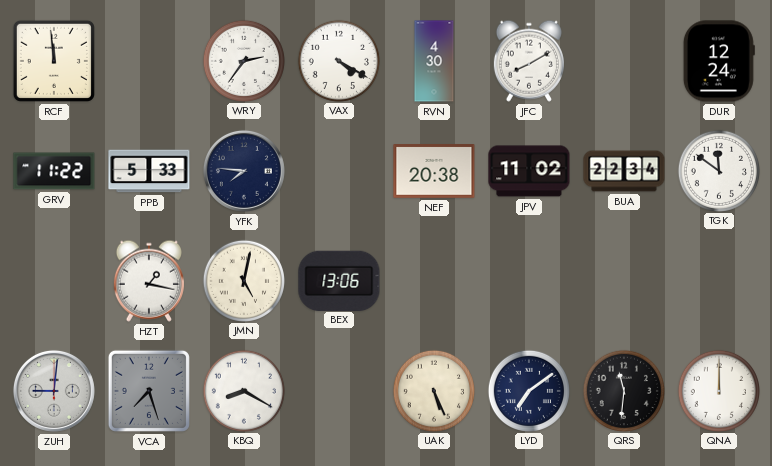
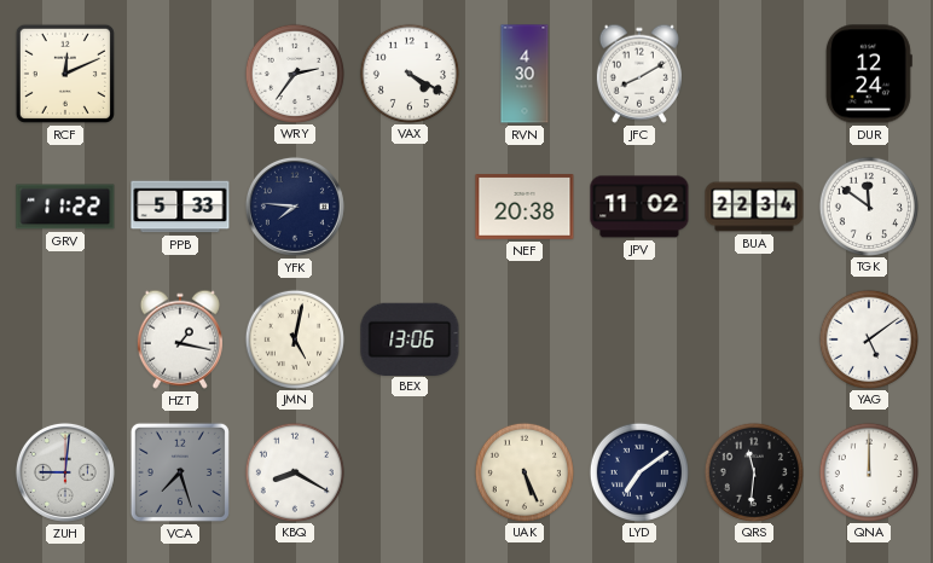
RCF: 11:59 -> 12:11 (65, 74)
YAG: none -> 5:09 (868, 338)
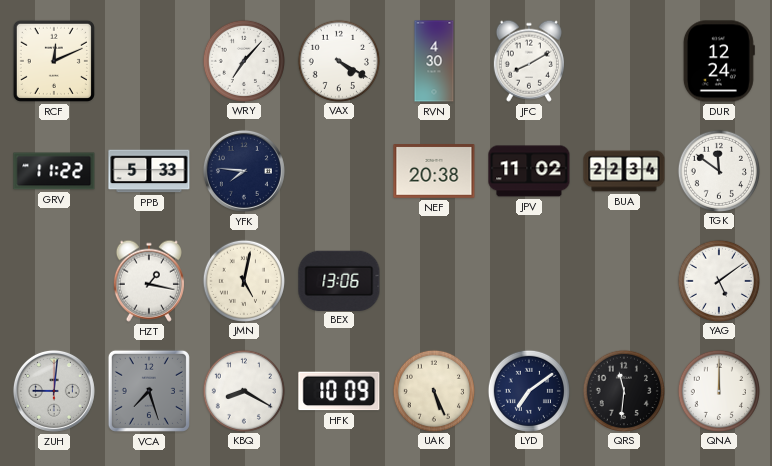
WRY: 2:36 -> 7:07 (243, 60)
HFK: none -> 10:09 (339, 391)
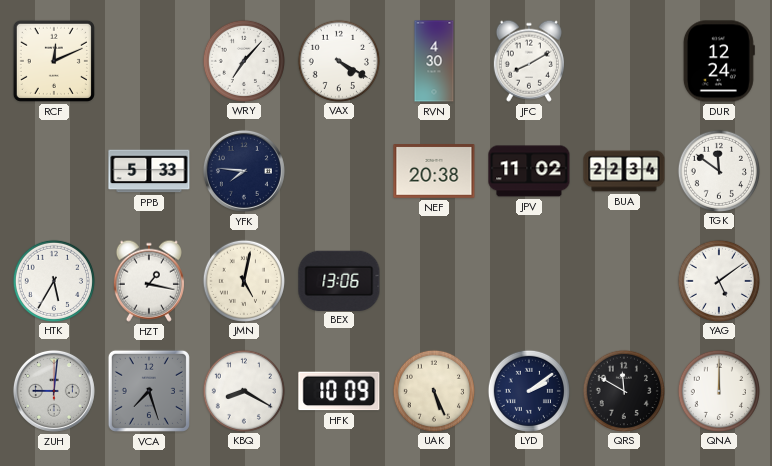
GRV: 11:22 -> none (54, 171)
HTK: none -> 5:35 (53, 280)
LYD: 7:09 -> 2:09 (528, 390)
QRS: 11:31 -> 11:50 (623, 390)
